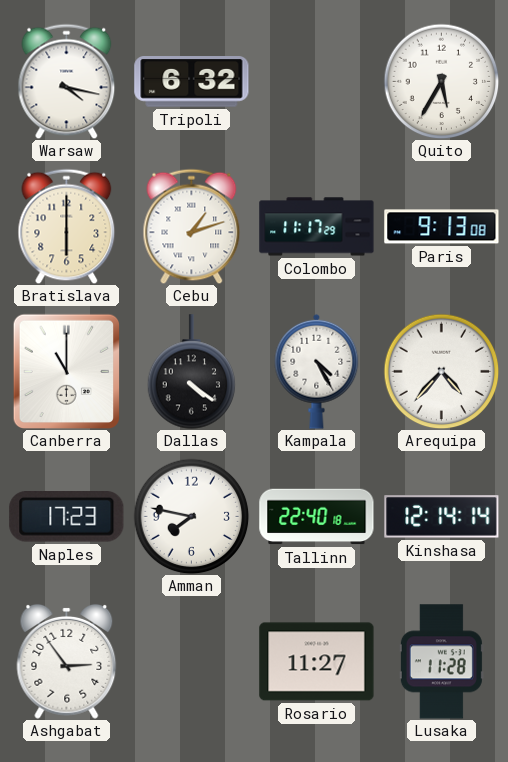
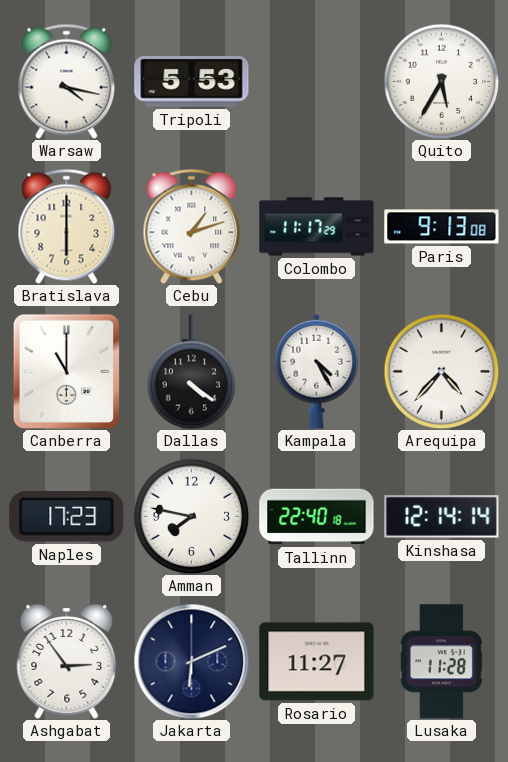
Tripoli: 6:32 -> 5:53 (192, 82)
Jakarta: none -> 6:11 (191, 661)
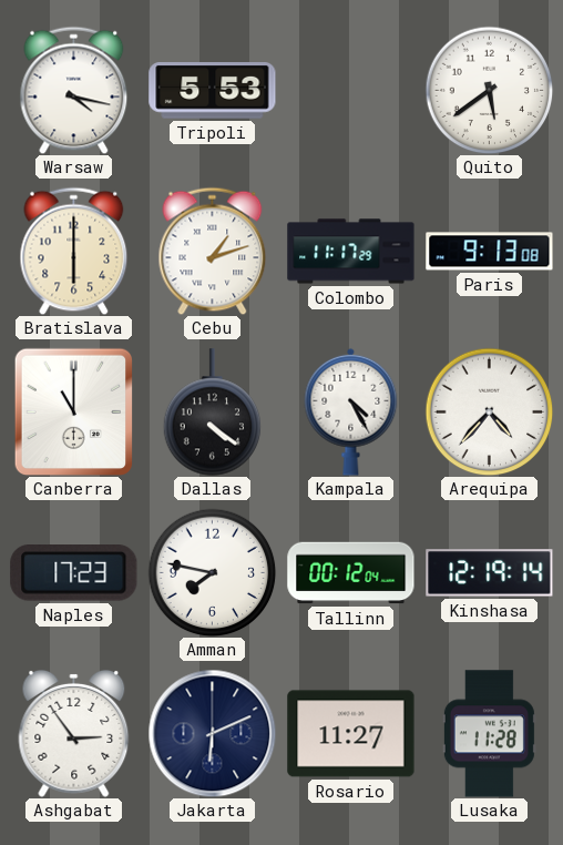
Quito: 5:35 -> 5:39 (489, 90)
Tallinn: 22:40 -> 00:12 (351, 573)
Kinshasa: 12:14 -> 12:19 (490, 573)
